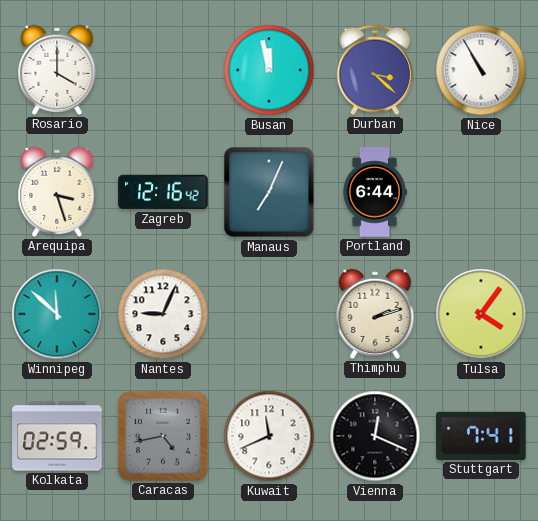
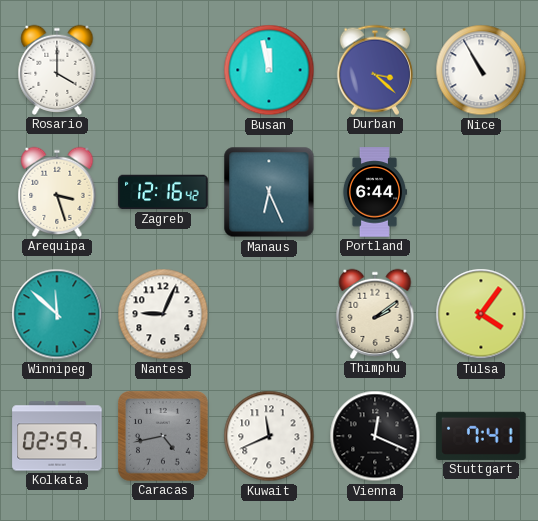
Manaus: 7:04 -> 6:26 (269, 192)
Thimphu: 2:12 -> 2:09 (375, 314)
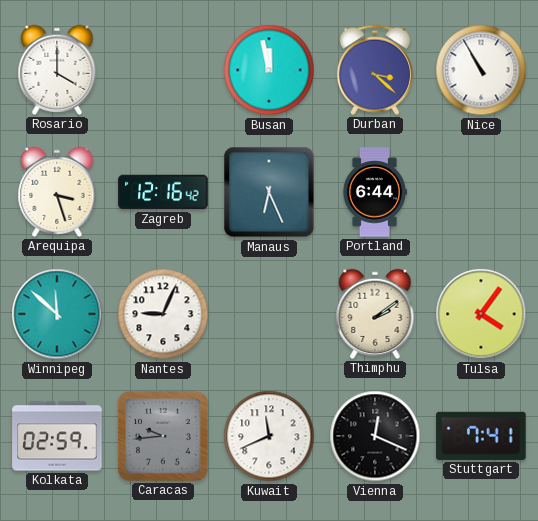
Caracas: 4:43 -> 9:44 (163, 436)
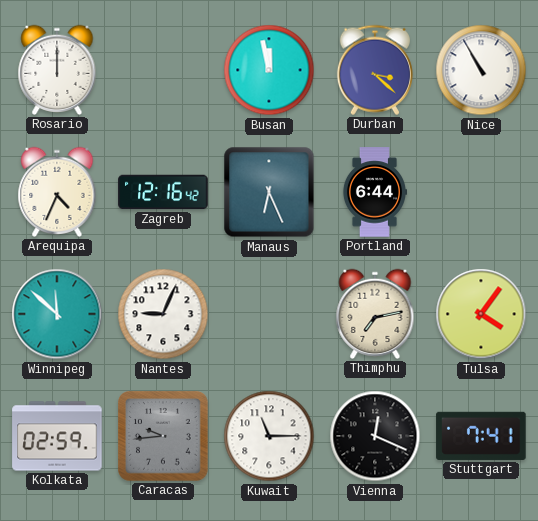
Rosario: 4:00 -> 12:00 (57, 70)
Arequipa: 3:27 -> 4:34 (57, 192)
Thimphu: 2:09 -> 7:13 (375, 314)
Kuwait: 11:41 -> 11:15 (269, 436)
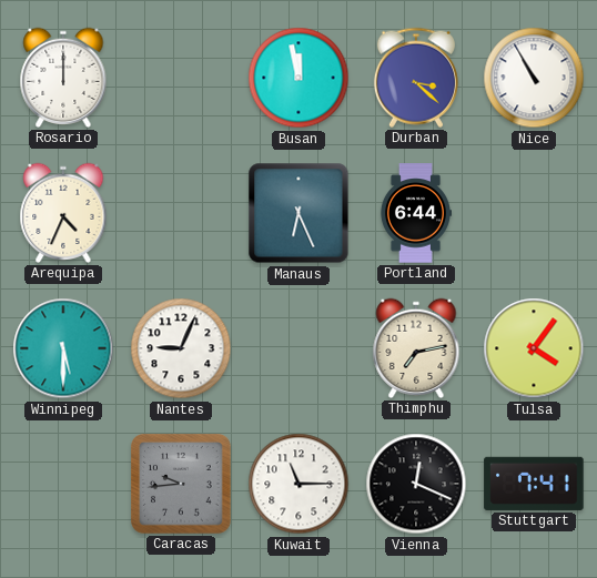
Zagreb: 12:16 -> none (163, 192)
Winnipeg: 11:52 -> 5:30 (63, 348)
Kolkata: 02:59 -> none (57, 436)
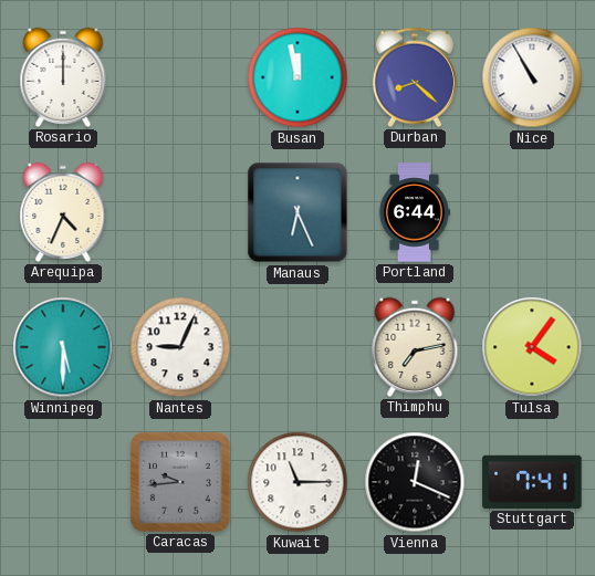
Durban: 3:22 -> 8:22 (415, 77)
